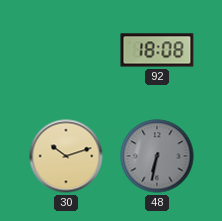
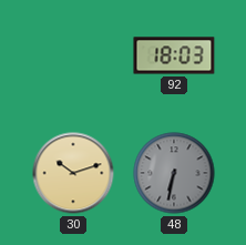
92: 18:08 -> 18:03 (174, 55)
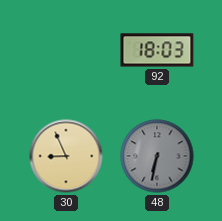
30: 10:12 -> 8:56 (66, 156)
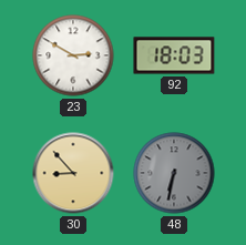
23: none -> 2:50 (73, 55)
30: 8:56 -> 8:53 (73, 173)
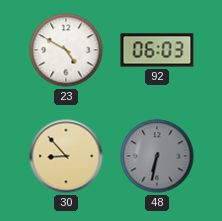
23: 2:50 -> 4:50 (66, 50)
92: 18:03 -> 06:03 (157, 50)
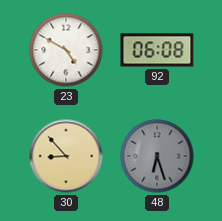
92: 06:03 -> 06:08 (157, 50)
48: 6:32 -> 6:27 (157, 156)
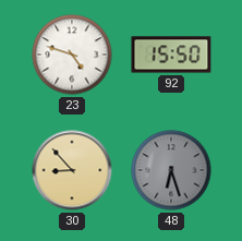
23: 4:50 -> 4:48 (72, 55)
92: 06:08 -> 15:50 (171, 55)
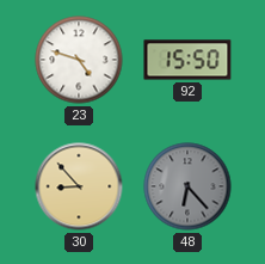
48: 6:27 -> 6:23 (187, 186)
